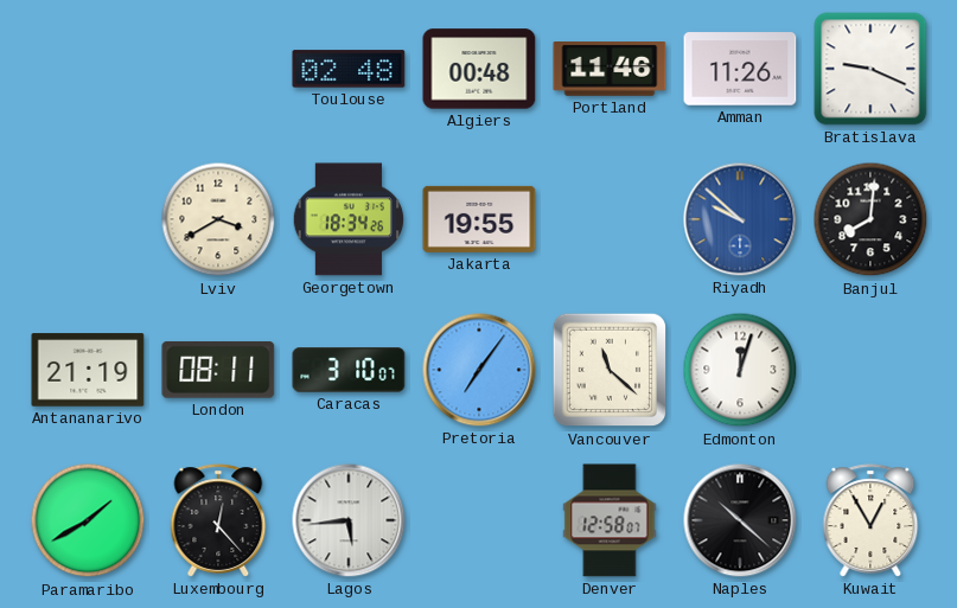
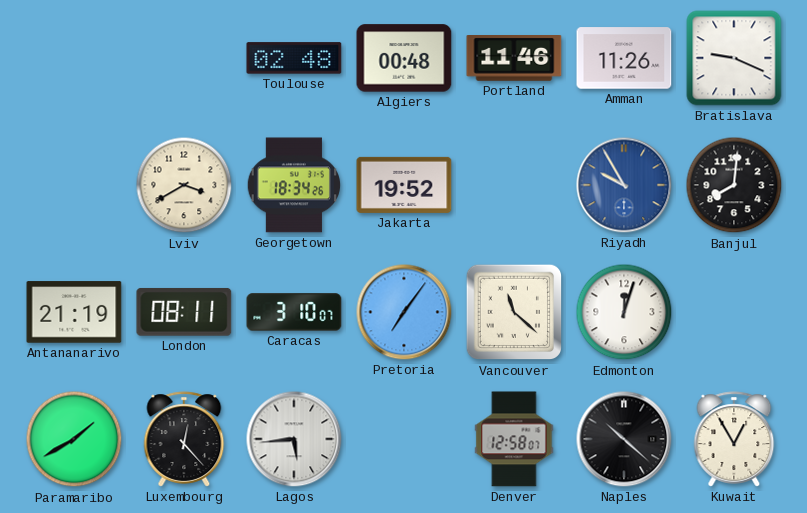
Jakarta: 19:55 -> 19:52 (404, 185)
Riyadh: 9:52 -> 9:55 (624, 185)
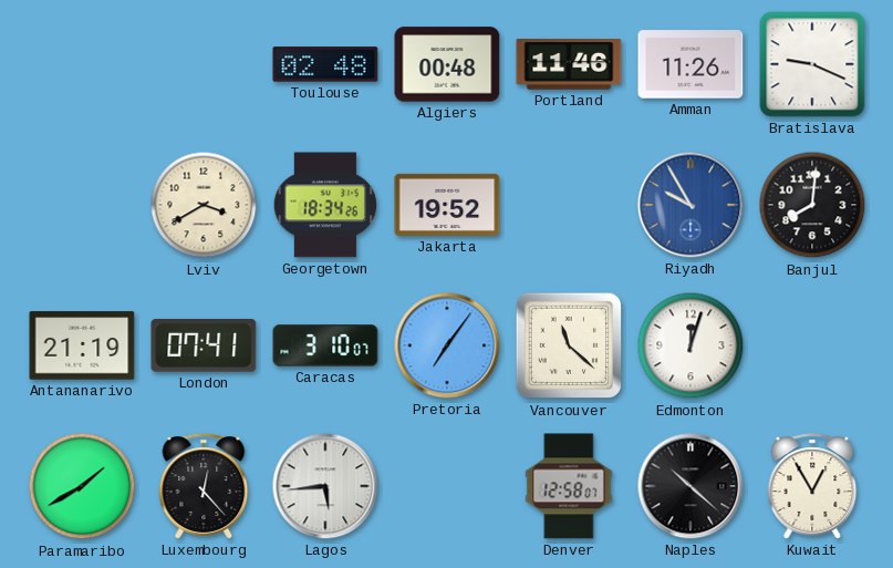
London: 08:11 -> 07:41 (204, 345)
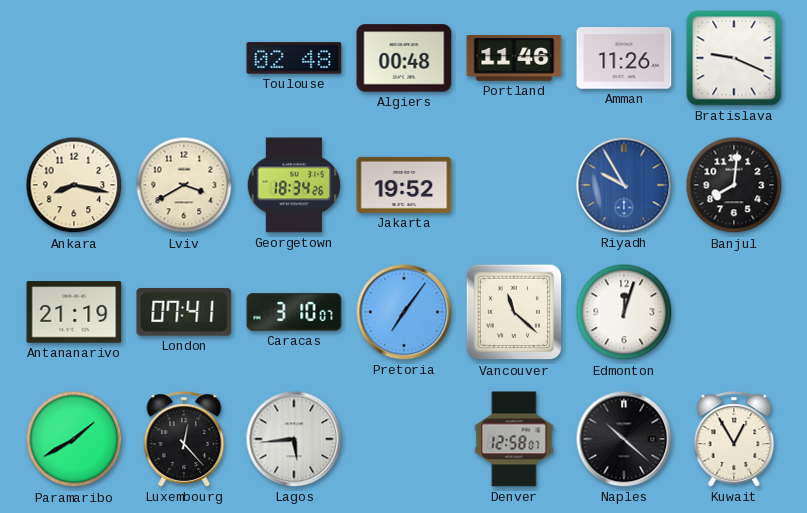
Ankara: none -> 8:17 (74, 185)
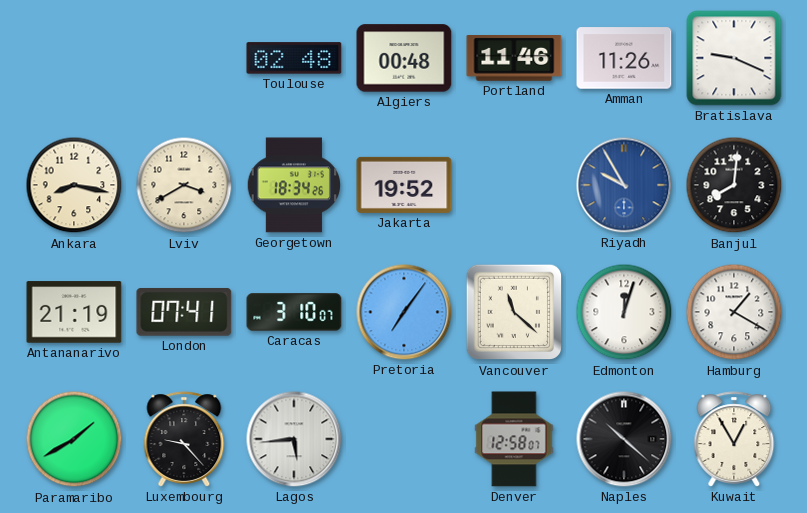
Hamburg: none -> 1:20 (734, 312)
Luxembourg: 12:23 -> 9:23 (184, 439)
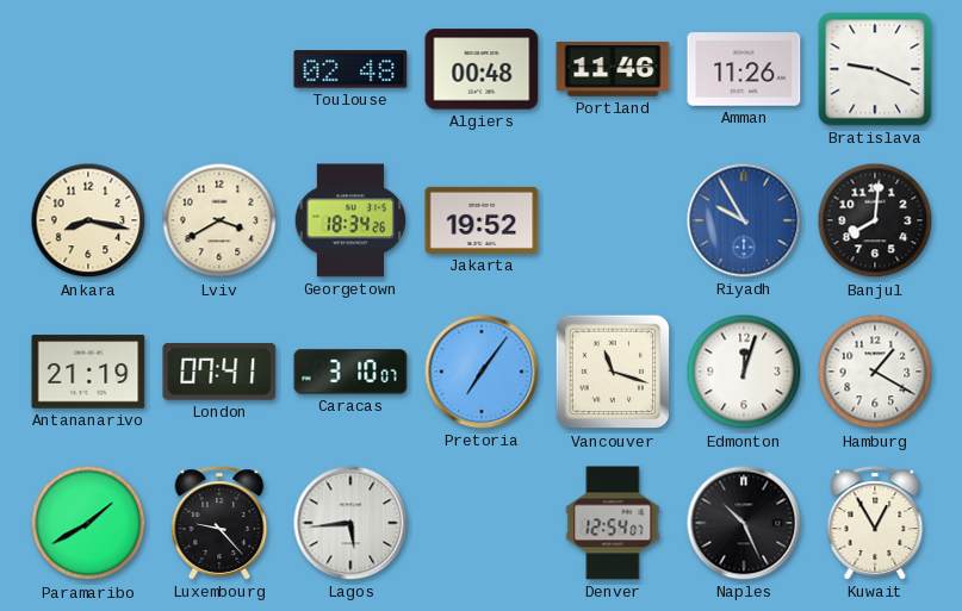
Vancouver: 11:22 -> 11:18 (613, 372)
Denver: 12:58 -> 12:54 (613, 523)
Naples: 10:22 -> 10:26 (744, 523)
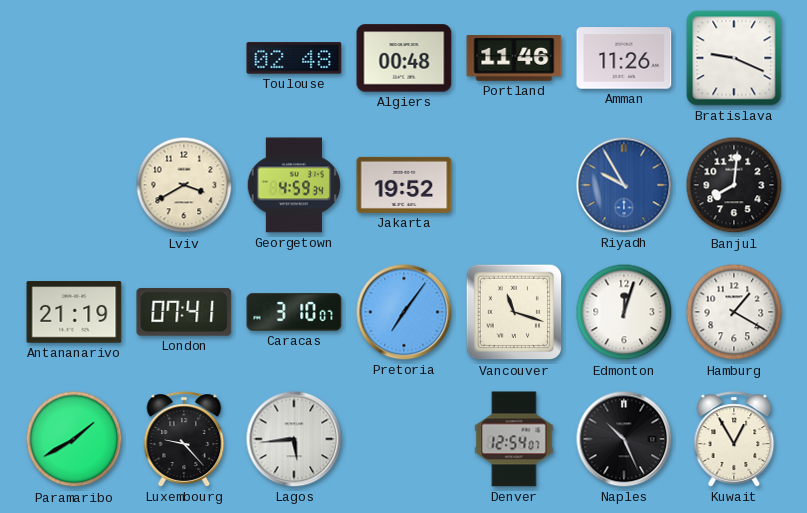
Ankara: 8:17 -> none (88, 220)
Georgetown: 18:34 -> 4:59 (293, 185)
